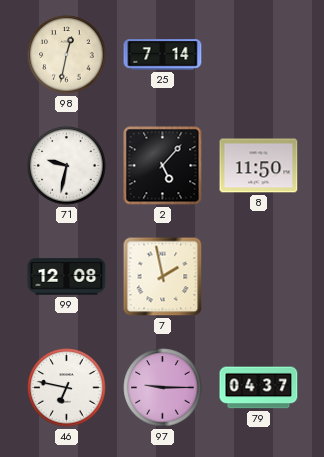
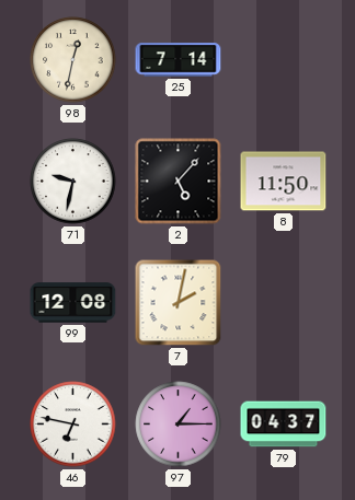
7: 1:58 -> 2:02 (179, 303)
97: 9:15 -> 1:15 (179, 425)
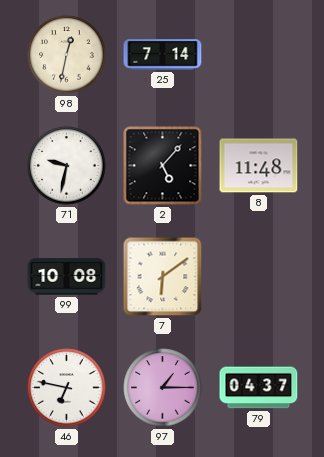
8: 11:50 -> 11:48 (259, 166)
99: 12:08 -> 10:08 (67, 277)
7: 2:02 -> 6:09 (163, 277)
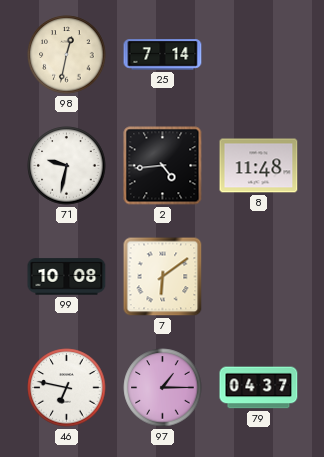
2: 5:07 -> 4:44 (163, 166)
